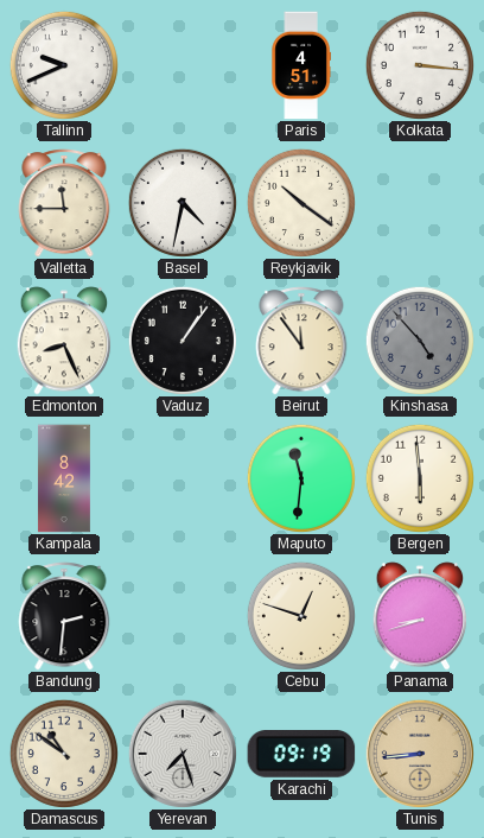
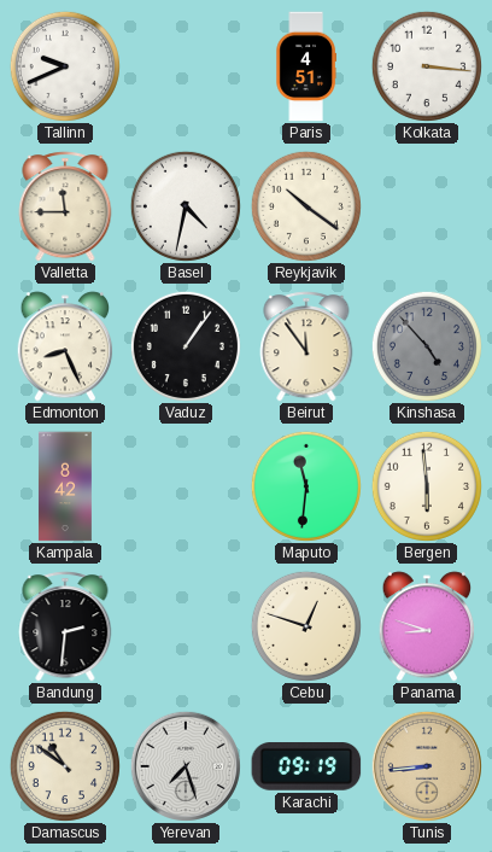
Panama: 8:42 -> 8:48 (427, 626)
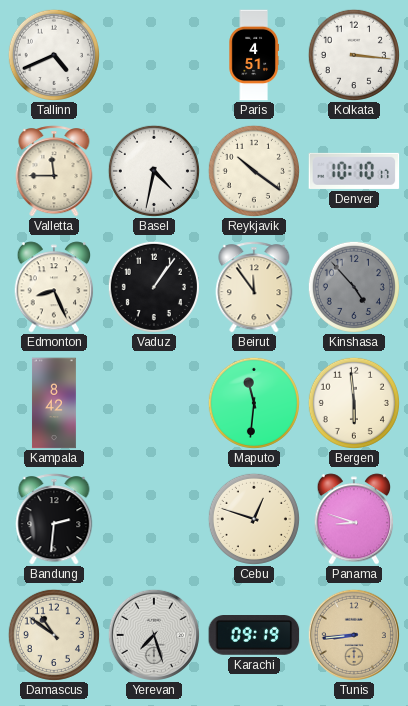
Tallinn: 9:41 -> 4:41 (54, 55)
Denver: none -> 10:10 (354, 171)
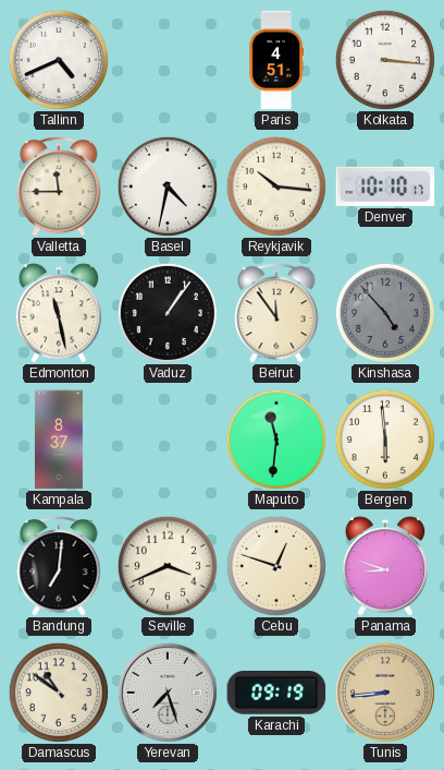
Reykjavik: 10:21 -> 10:16 (276, 187)
Edmonton: 8:26 -> 11:28 (59, 313)
Kampala: 8:42 -> 8:37 (59, 440)
Bandung: 2:31 -> 7:01 (59, 566)
Seville: none -> 3:41 (168, 566)
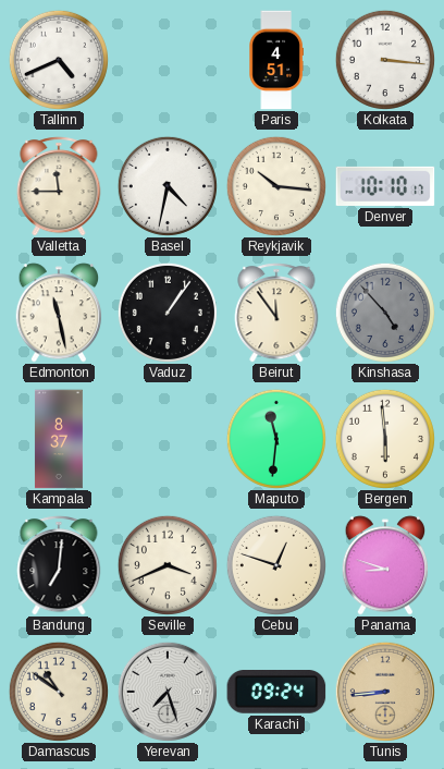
Karachi: 09:19 -> 09:24 (276, 693)
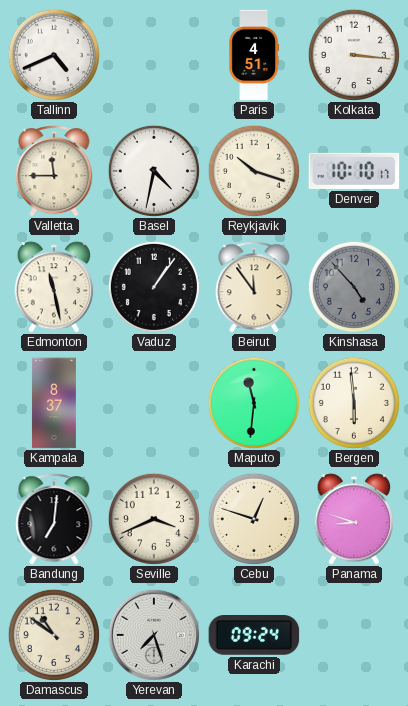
Reykjavik: 10:16 -> 10:18 (254, 171)
Tunis: 8:44 -> none (385, 692)
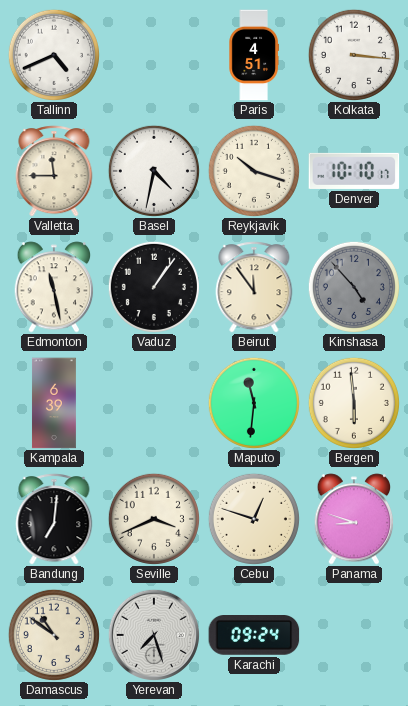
Kampala: 8:37 -> 6:39 (54, 403)
